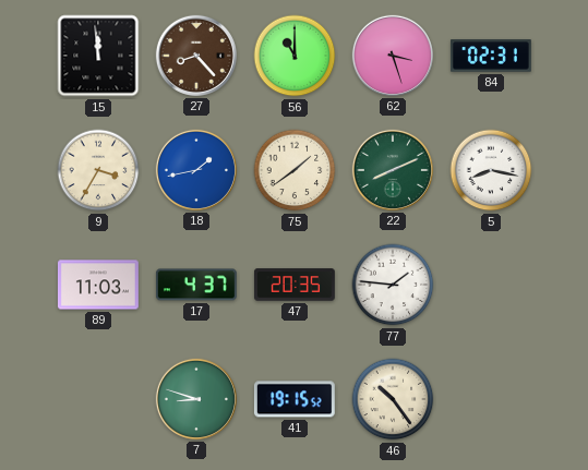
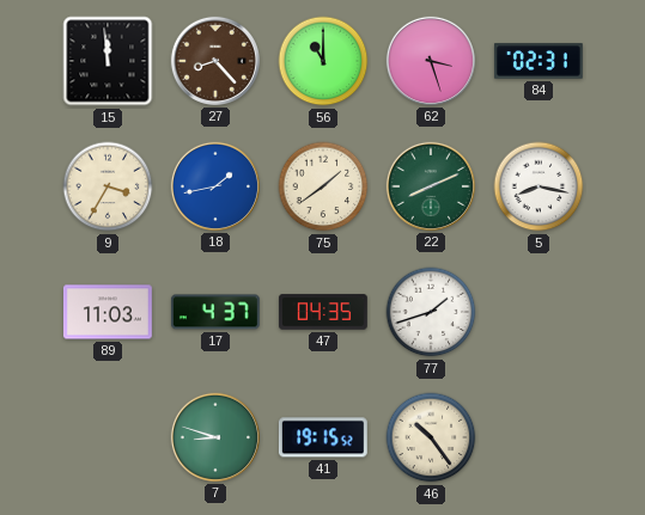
47: 20:35 -> 04:35 (323, 312)
77: 1:46 -> 1:42 (431, 312)
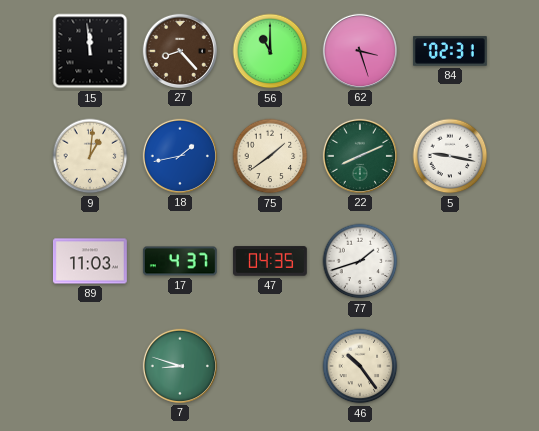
9: 3:35 -> 1:01 (90, 156)
5: 8:17 -> 9:17 (450, 156)
41: 19:15 -> none (323, 437)
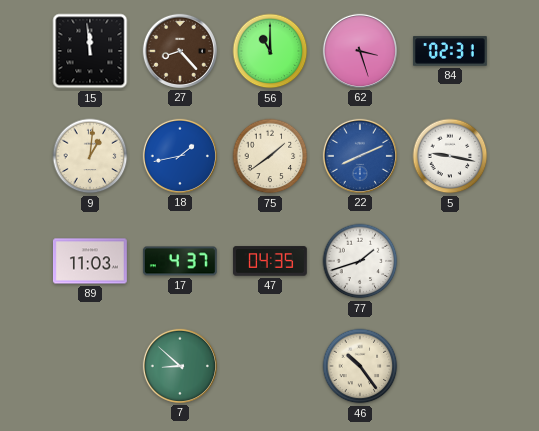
22 dial: green -> blue (360, 156)
7: 8:48 -> 8:52 (180, 366)
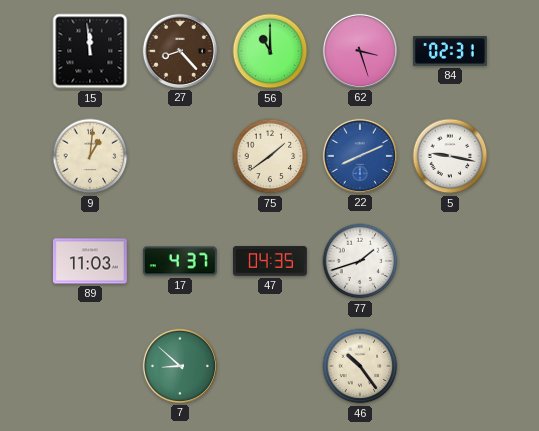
18: 1:43 -> none (180, 156)
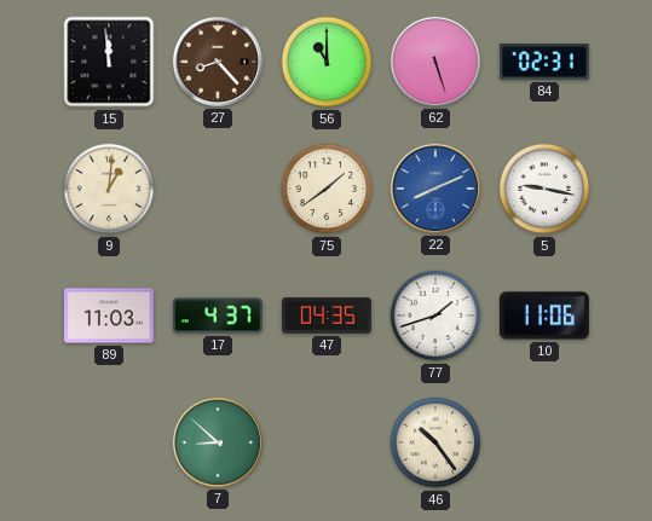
62: 3:27 -> 5:27 (435, 62)
10: none -> 11:06 (544, 316)
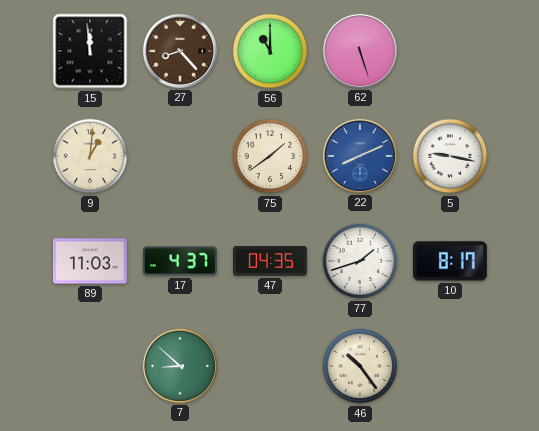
84: 02:31 -> none (544, 62)
10: 11:06 -> 8:17 (450, 261)
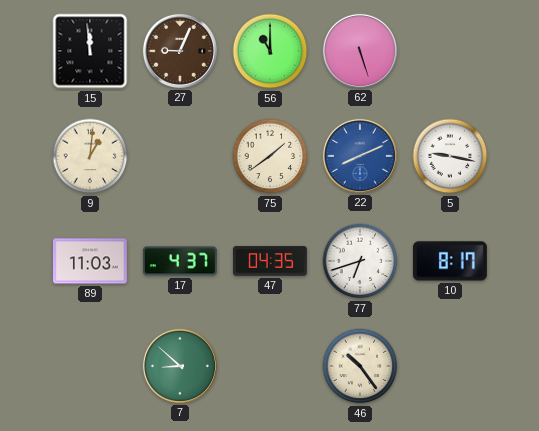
27: 8:23 -> 9:04 (180, 51)
77: 1:42 -> 6:42 (360, 261)
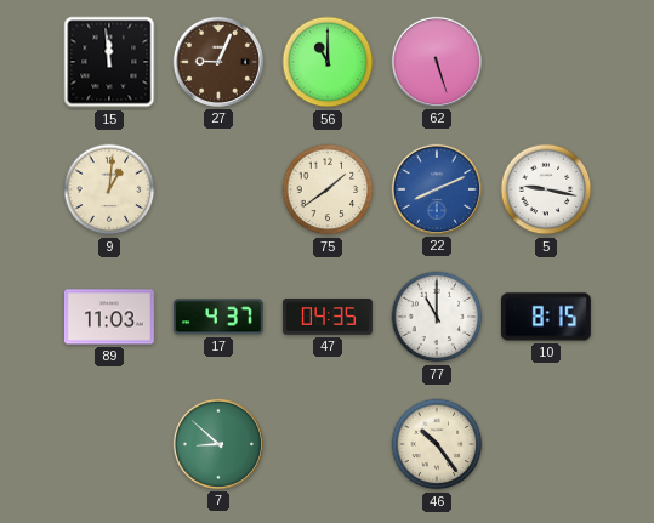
77: 6:42 -> 11:00 (437, 317)
10: 8:17 -> 8:15 (546, 317)
